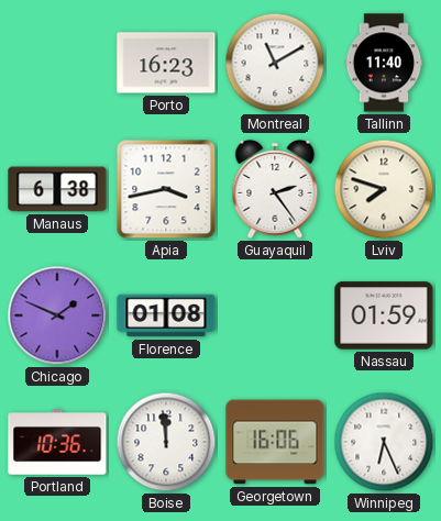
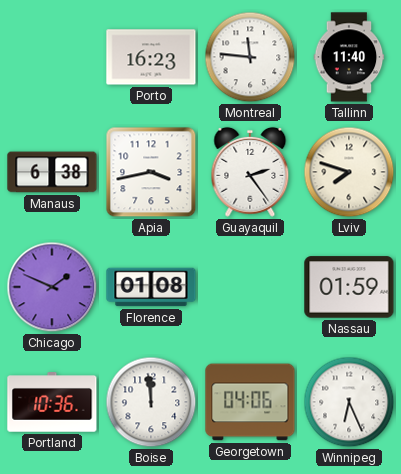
Montreal: 11:10 -> 11:46 (250, 57)
Georgetown: 16:06 -> 04:06 (250, 402)
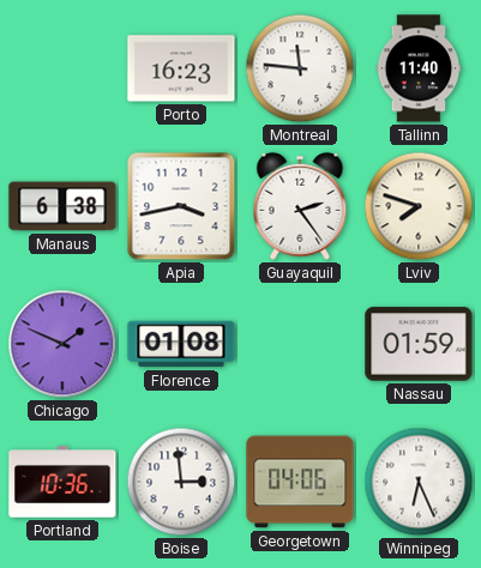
Boise: 11:59 -> 2:59 (181, 482)
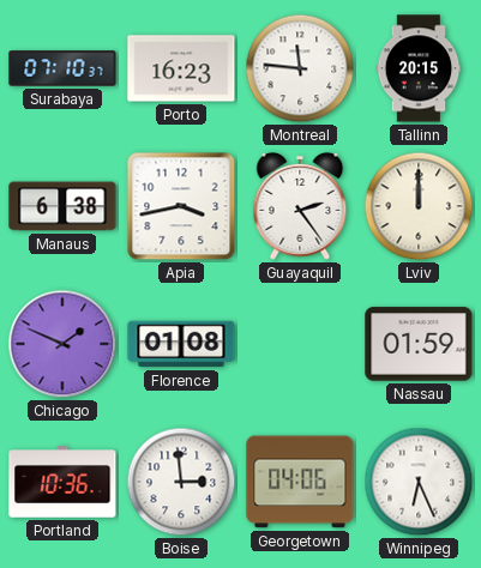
Surabaya: none -> 07:10 (62, 68)
Tallinn: 11:40 -> 20:15 (419, 68)
Lviv: 7:48 -> 12:00 (419, 206)
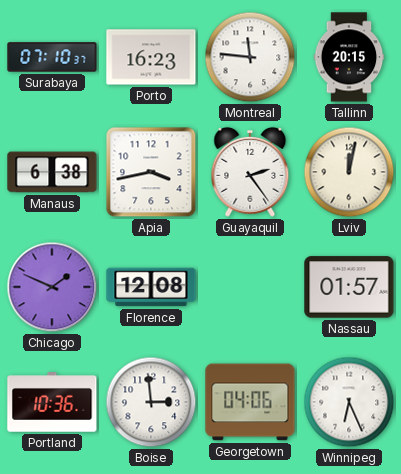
Lviv: 12:00 -> 12:02 (349, 172)
Florence: 01:08 -> 12:08 (151, 287)
Nassau: 01:59 -> 01:57 (349, 287)
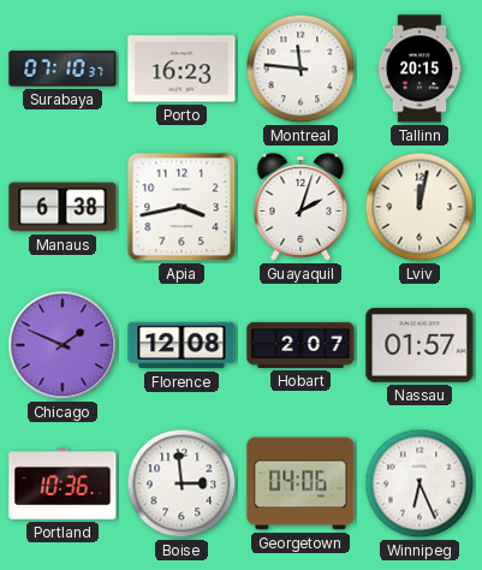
Guayaquil: 2:24 -> 2:03 (300, 207)
Hobart: none -> 2:07 (300, 345)
